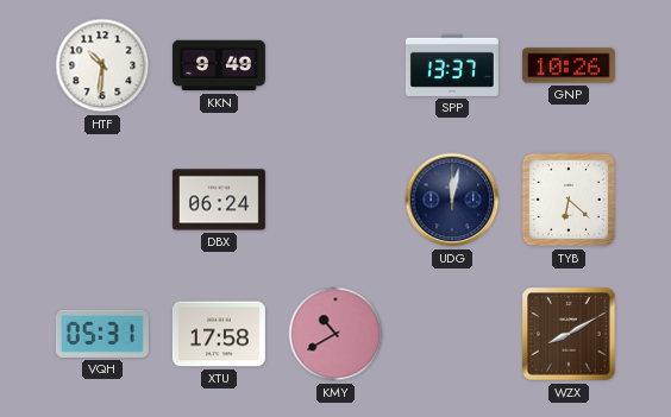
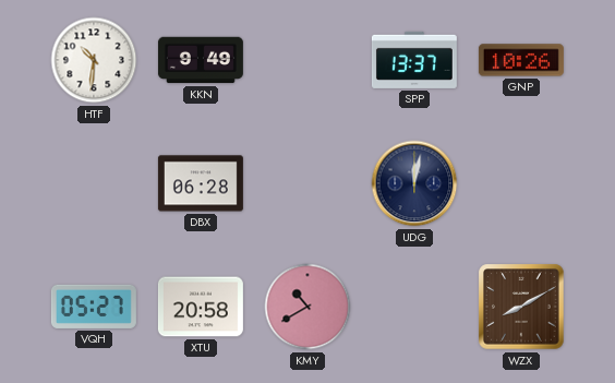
DBX: 06:24 -> 06:28 (201, 183)
TYB: 6:22 -> none (569, 200)
VQH: 05:31 -> 05:27 (94, 307)
XTU: 17:58 -> 20:58 (201, 307)
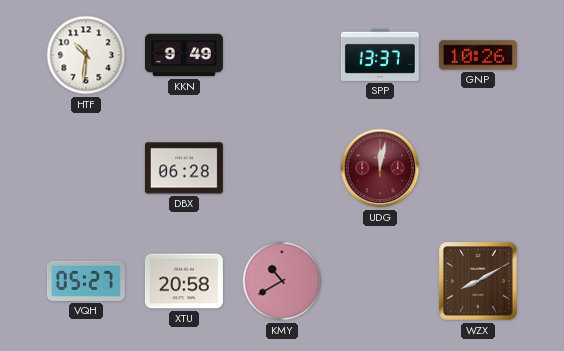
UDG dial: navy -> burgundy (380, 168)
